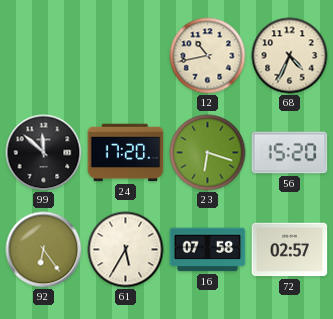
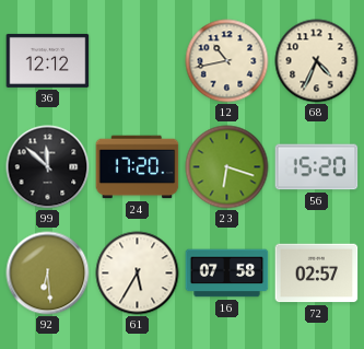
36: none -> 12:12 (48, 60)
92: 6:24 -> 6:29 (48, 274)
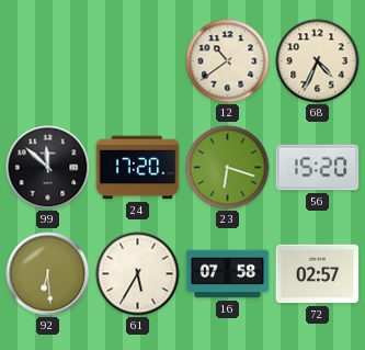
36: 12:12 -> none (48, 60)
12: 10:43 -> 10:39 (228, 61)
